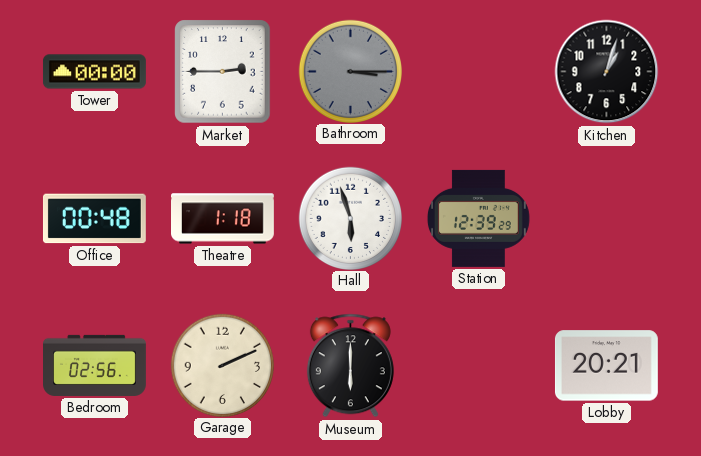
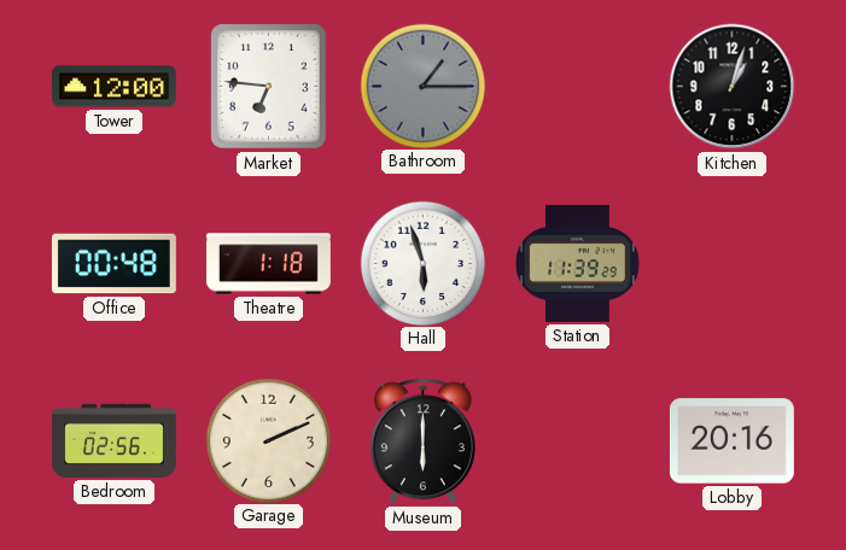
Tower: 00:00 -> 12:00 (115, 87)
Market: 2:45 -> 6:46 (269, 87)
Bathroom: 3:15 -> 1:15 (422, 86)
Station: 12:39 -> 11:39 (577, 263)
Lobby: 20:21 -> 20:16 (731, 441)
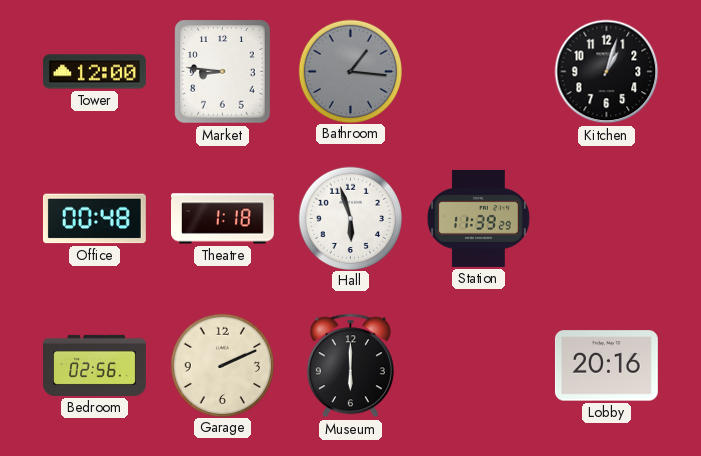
Market: 6:46 -> 8:46 (223, 72)
Bathroom: 1:15 -> 1:16 (350, 71)
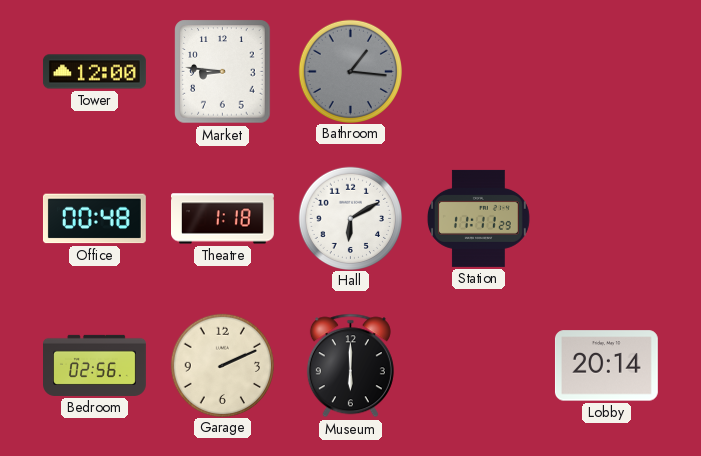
Kitchen: 1:03 -> none (607, 72)
Hall: 5:57 -> 6:10 (350, 218)
Station: 11:39 -> 11:11 (478, 218)
Lobby: 20:16 -> 20:14 (606, 366)
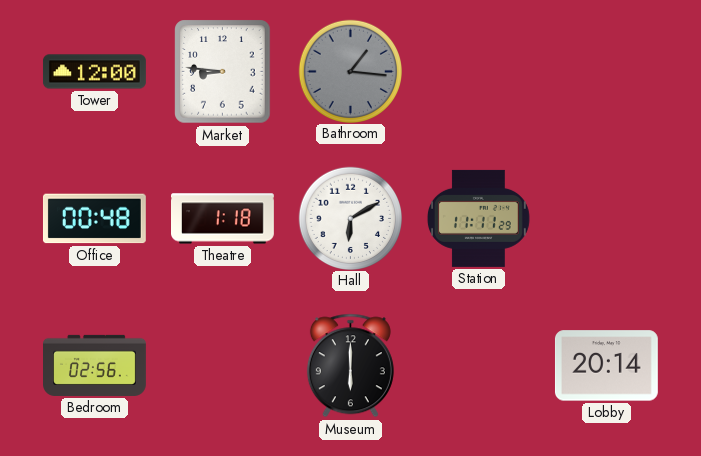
Garage: 2:11 -> none (222, 365)
